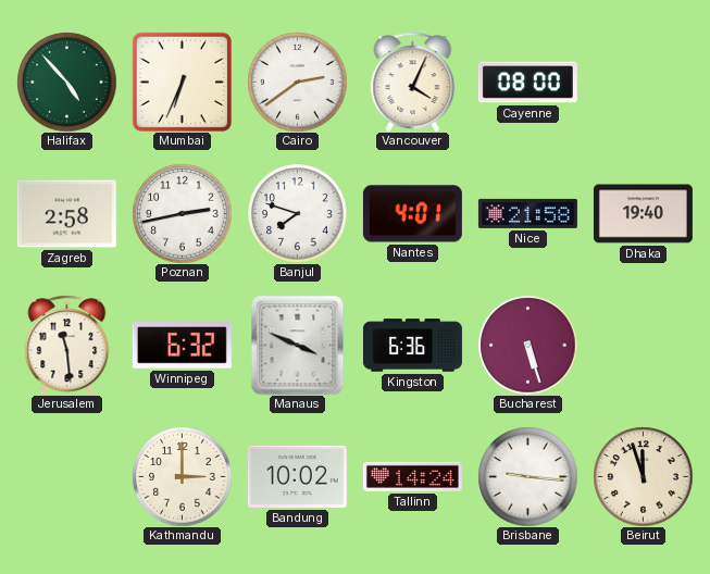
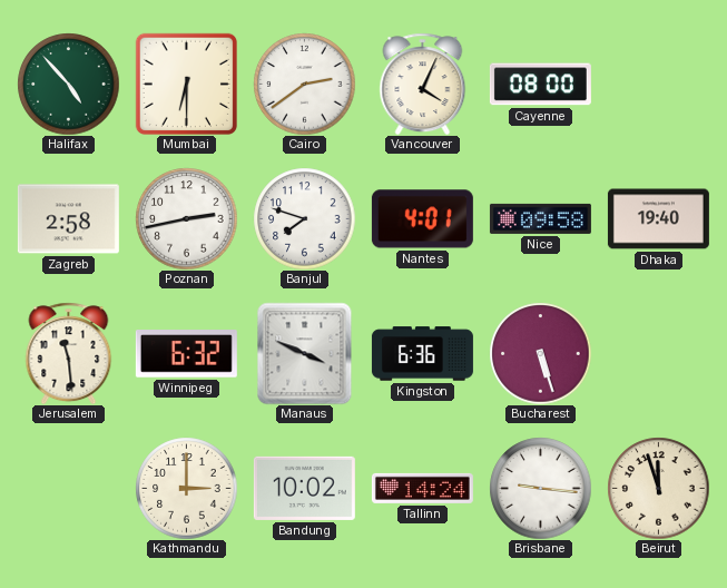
Mumbai: 6:34 -> 6:30 (186, 84)
Nice: 21:58 -> 09:58 (540, 218)
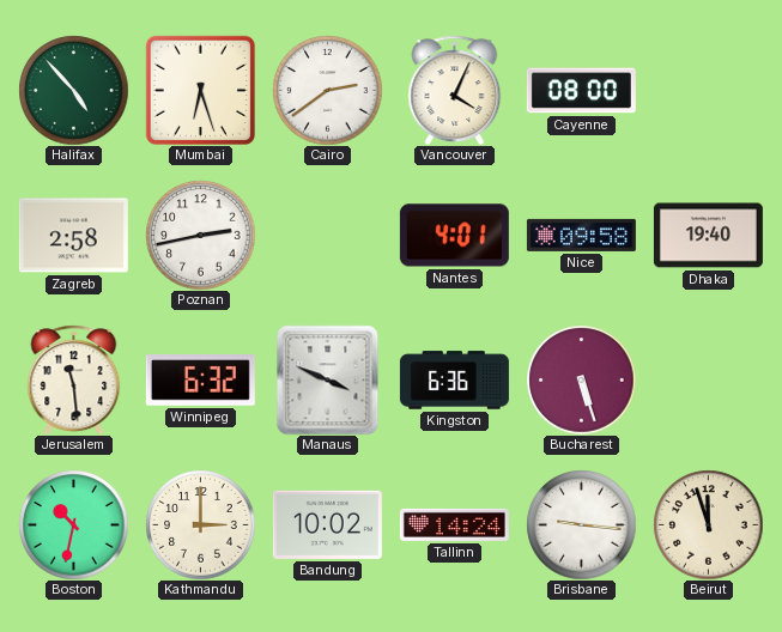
Mumbai: 6:30 -> 6:27 (200, 90)
Banjul: 7:48 -> none (304, 218)
Boston: none -> 10:32 (73, 524)
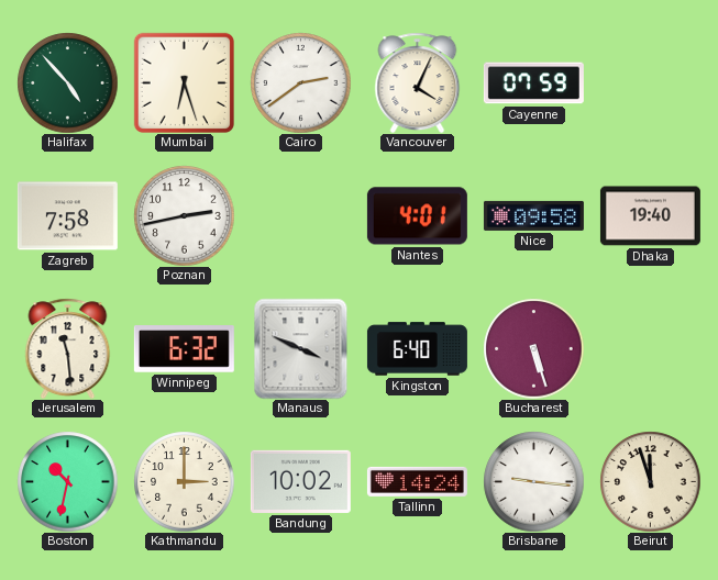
Cayenne: 08:00 -> 07:59 (533, 83)
Zagreb: 2:58 -> 7:58 (67, 216)
Kingston: 6:36 -> 6:40 (417, 349)
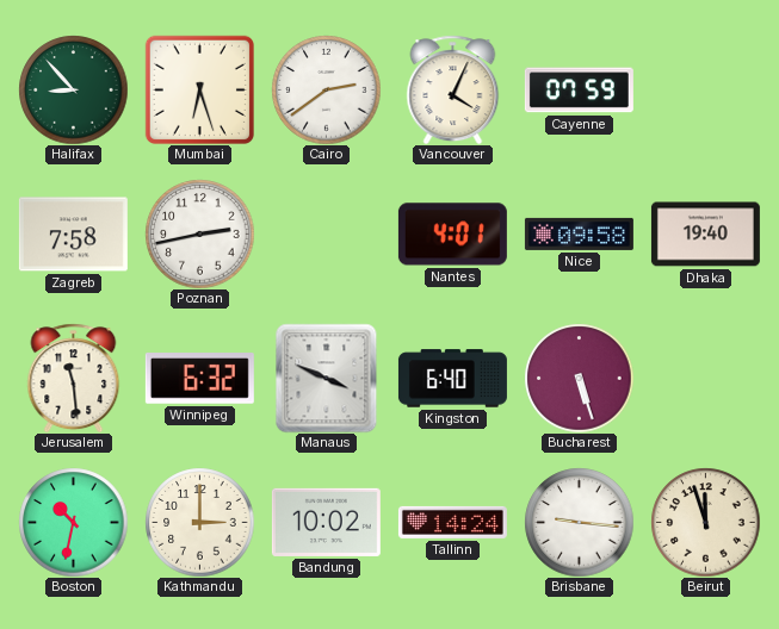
Halifax: 4:53 -> 8:53 (73, 89)
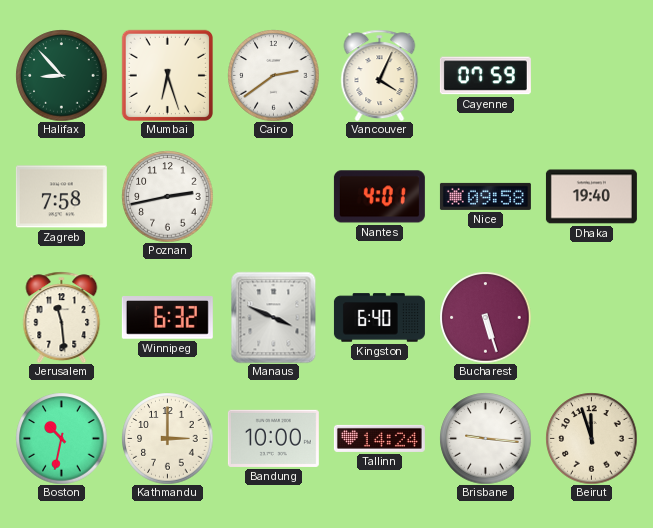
Bandung: 10:02 -> 10:00 (273, 438)
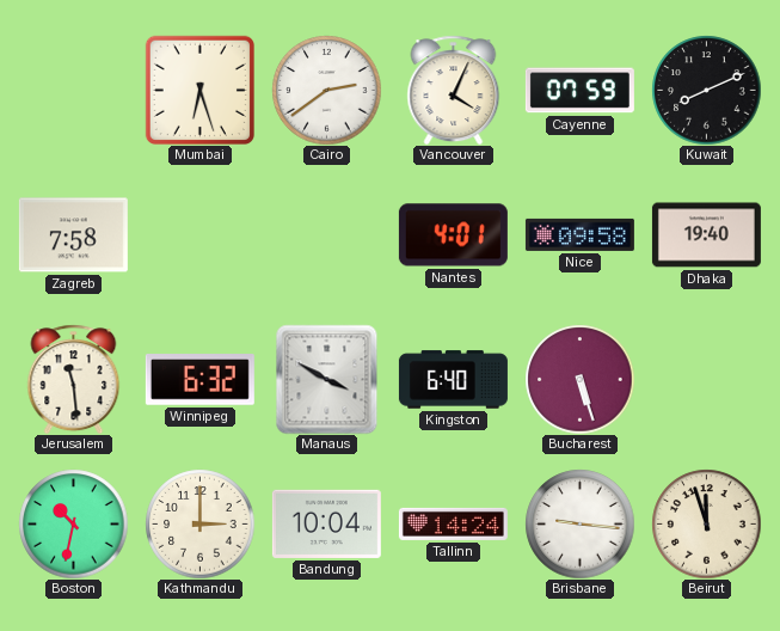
Halifax: 8:53 -> none (61, 75)
Kuwait: none -> 8:11 (706, 90)
Poznan: 2:43 -> none (167, 196)
Manaus: 3:49 -> 3:50 (327, 379)
Bandung: 10:00 -> 10:04 (326, 523)
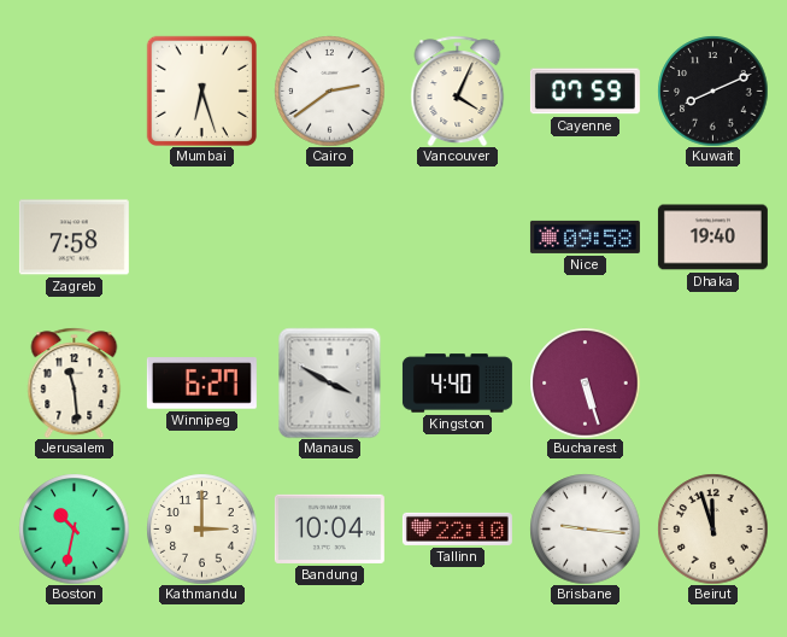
Nantes: 4:01 -> none (453, 235)
Winnipeg: 6:32 -> 6:27 (201, 384)
Kingston: 6:40 -> 4:40 (457, 384)
Tallinn: 14:24 -> 22:10 (457, 528)
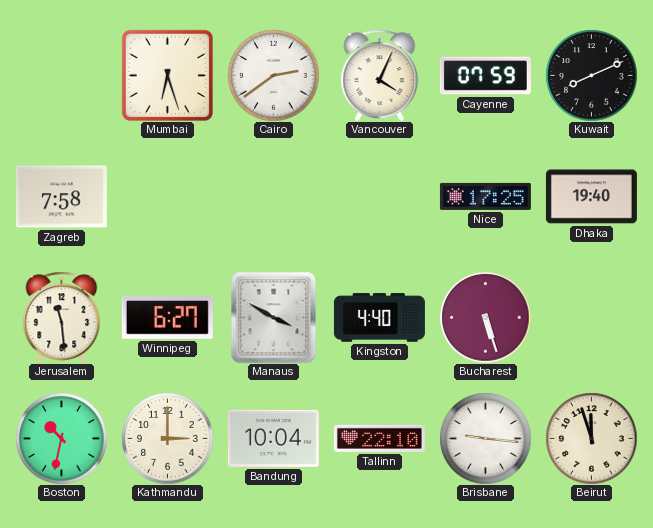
Nice: 09:58 -> 17:25 (485, 196)
